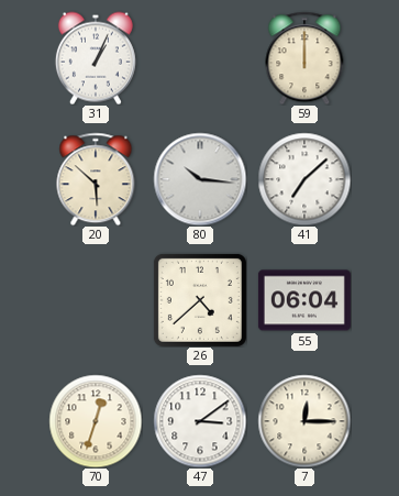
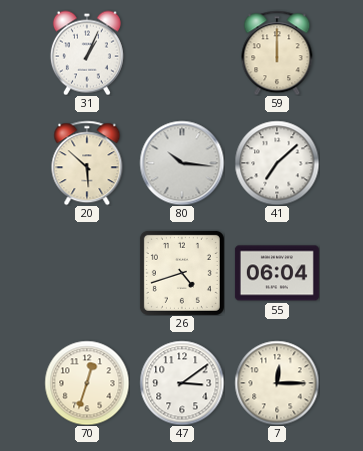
26: 4:38 -> 4:42 (182, 273)
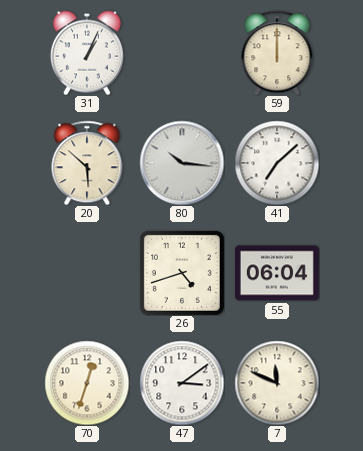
7: 12:15 -> 11:49 (277, 383)
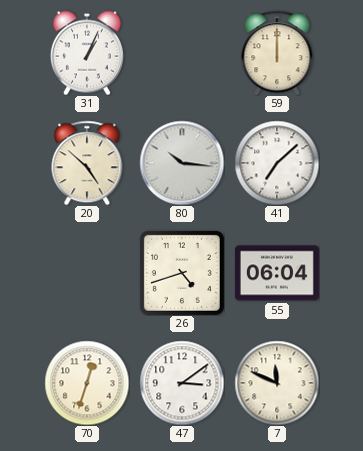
20: 5:52 -> 4:52 (87, 163)
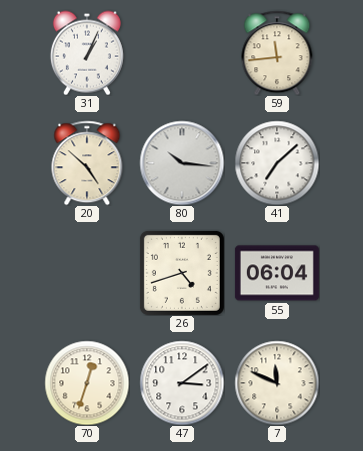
59: 12:00 -> 11:44 (277, 53)
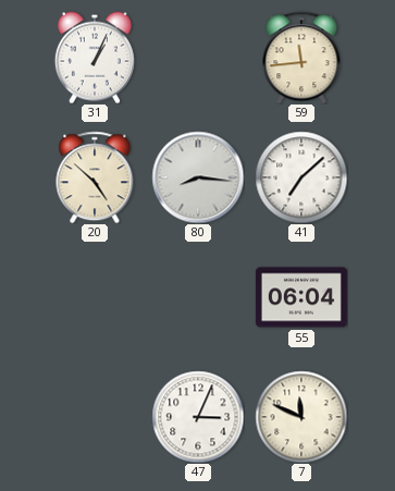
80: 10:16 -> 8:16 (198, 177)
26: 4:42 -> none (182, 273)
70: 12:33 -> none (87, 383)
47: 3:09 -> 3:04 (198, 417)
